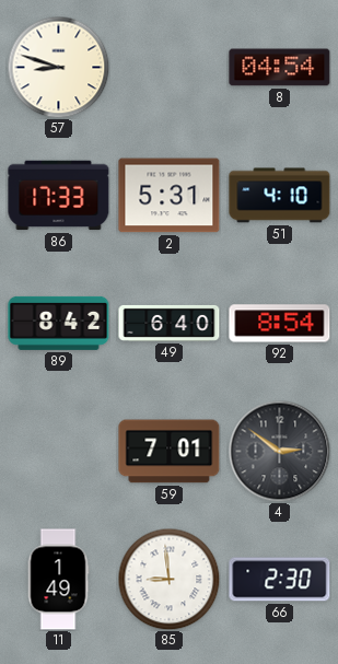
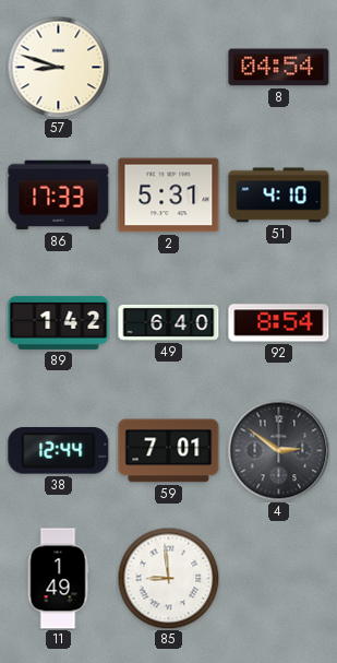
89: 8:42 -> 1:42 (59, 322)
38: none -> 12:44 (59, 451)
66: 2:30 -> none (280, 580)
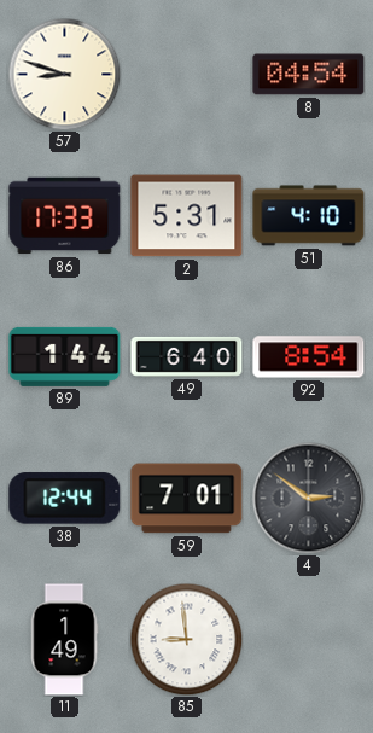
89: 1:42 -> 1:44 (65, 356)
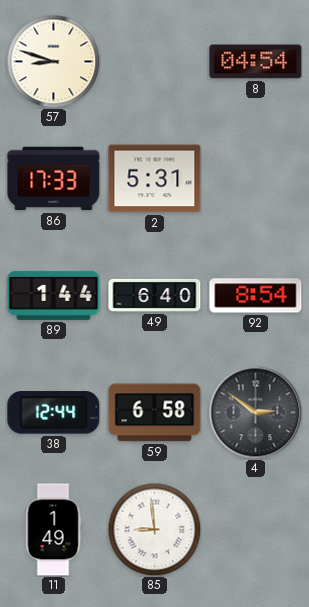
51: 4:10 -> none (309, 216)
59: 7:01 -> 6:58 (155, 413)
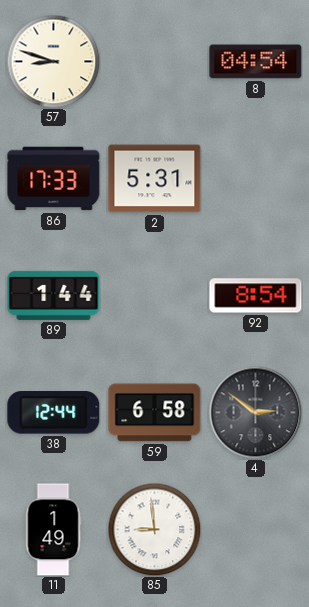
49: 6:40 -> none (155, 295)
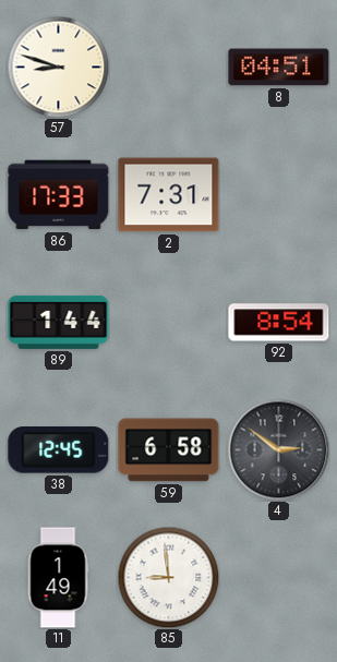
8: 04:54 -> 04:51 (279, 68)
2: 5:31 -> 7:31 (169, 195)
38: 12:44 -> 12:45 (59, 450)
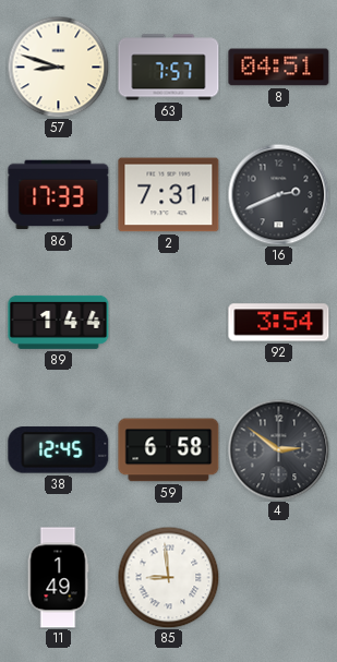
63: none -> 7:57 (169, 68)
16: none -> 2:41 (278, 194)
92: 8:54 -> 3:54 (279, 323)
